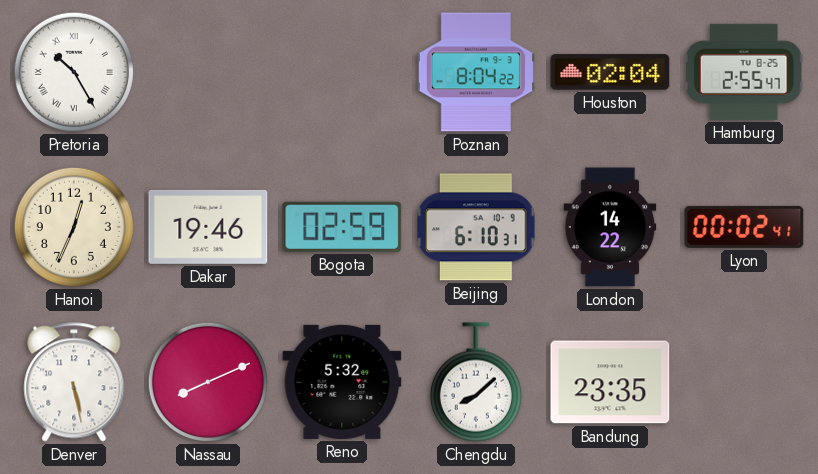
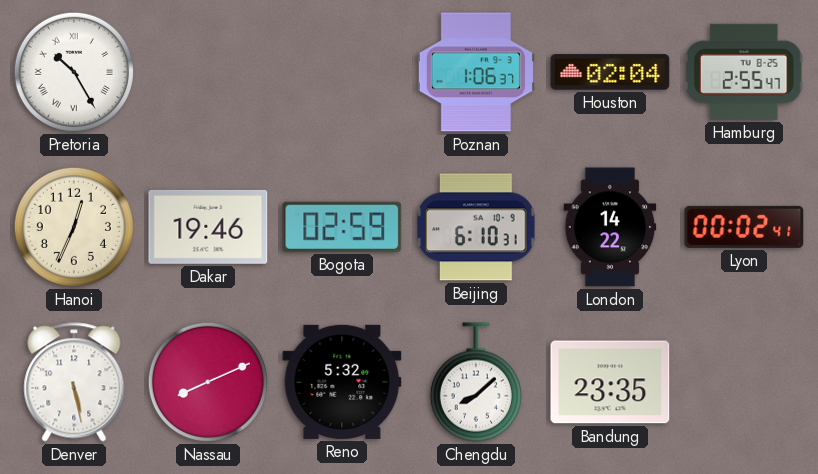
Poznan: 8:04 -> 1:06 (476, 72)
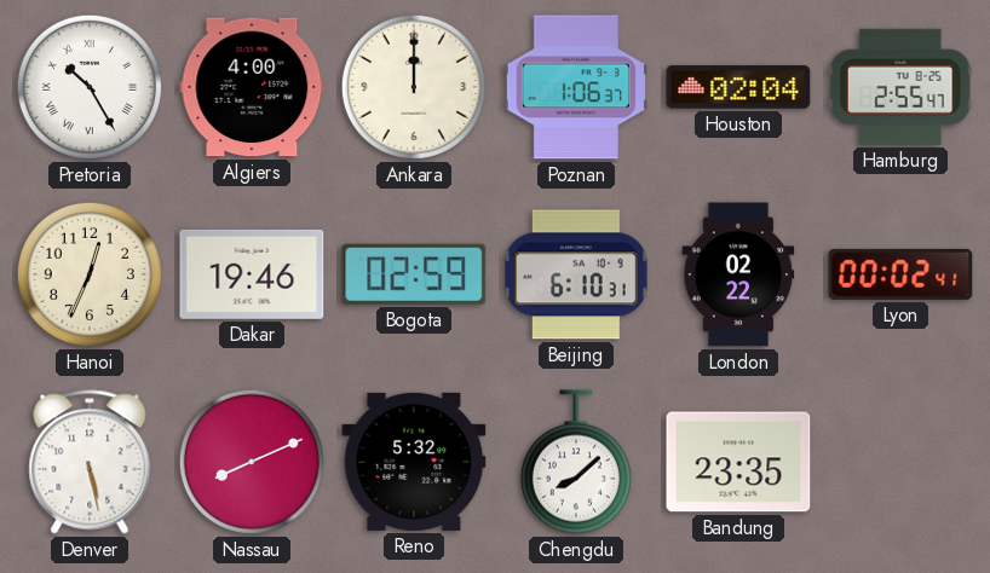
Algiers: none -> 4:00 (252, 87)
Ankara: none -> 12:00 (414, 87)
London: 14:22 -> 02:22 (738, 274)
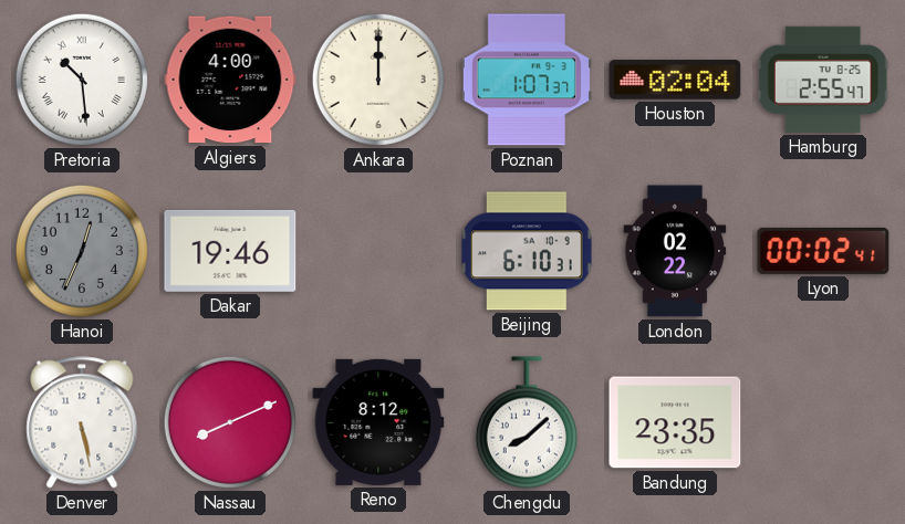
Pretoria: 10:25 -> 10:29 (82, 80)
Poznan: 1:06 -> 1:07 (527, 80)
Hanoi dial: cream -> grey (82, 251)
Bogota: 02:59 -> none (414, 274)
Reno: 5:32 -> 8:12 (378, 422)
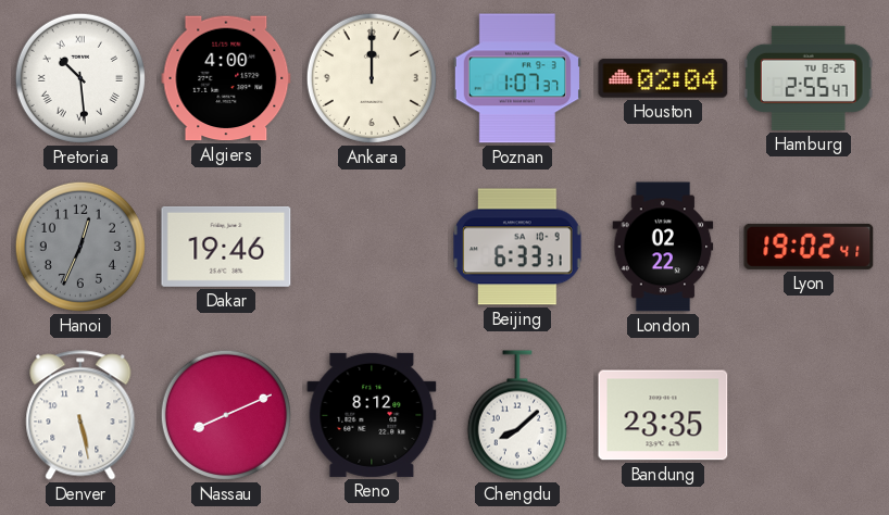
Beijing: 6:10 -> 6:33 (517, 247)
Lyon: 00:02 -> 19:02 (809, 247)
